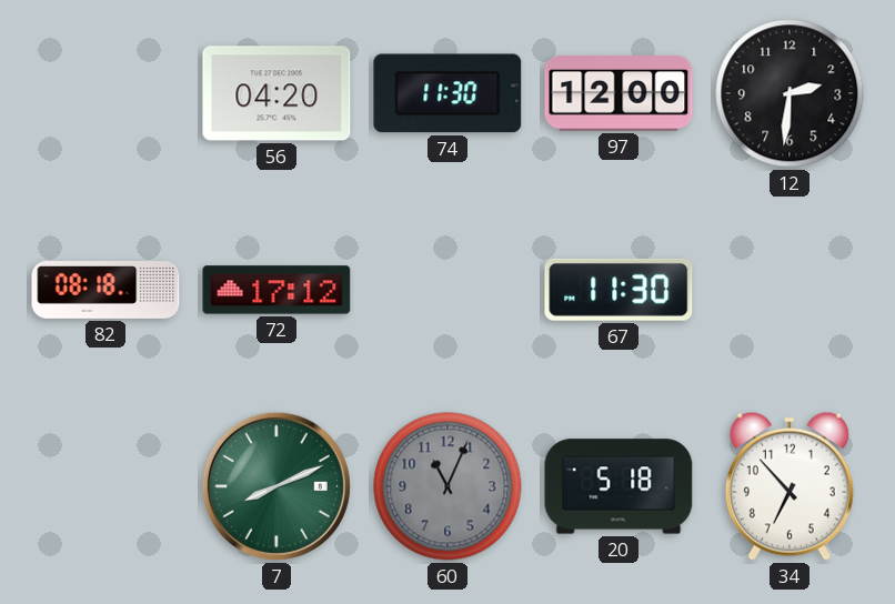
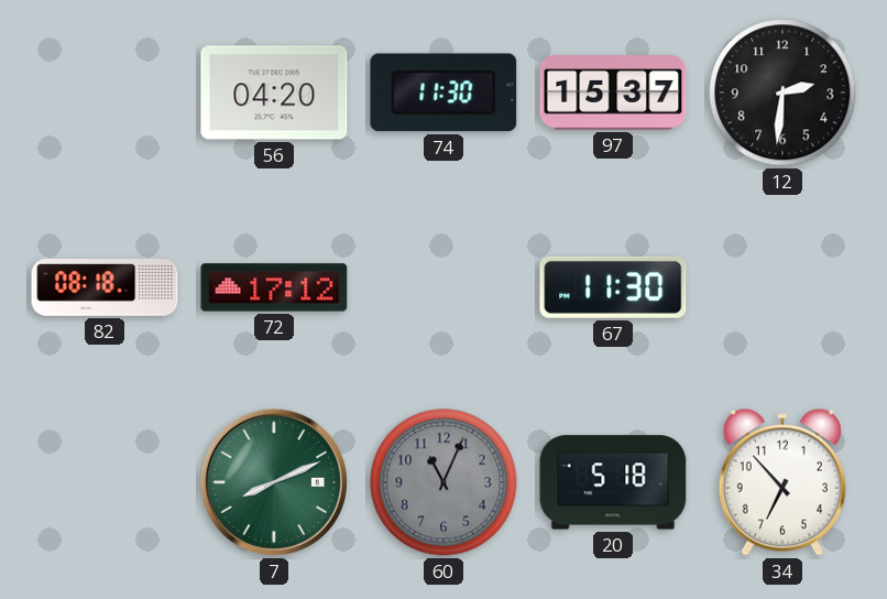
97: 12:00 -> 15:37 (613, 92)
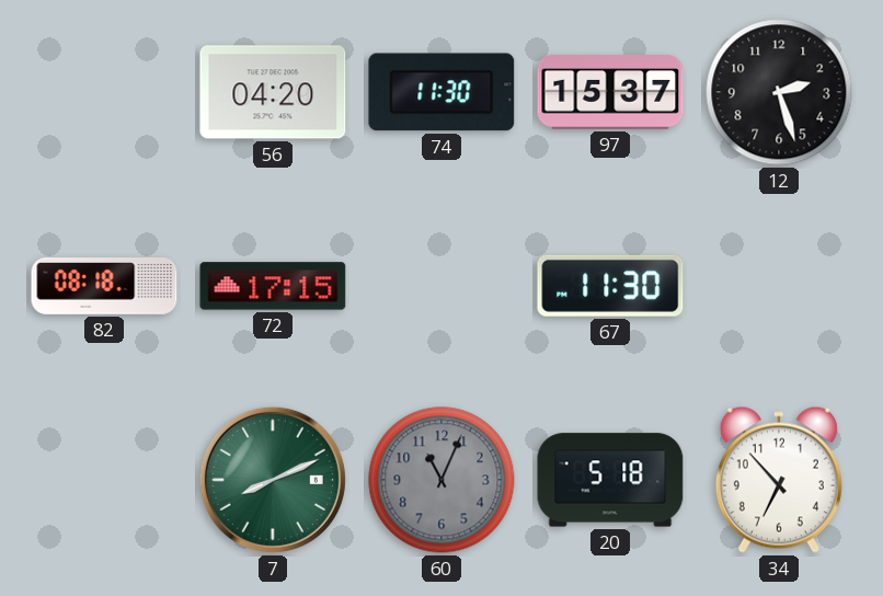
12: 2:31 -> 2:27 (779, 92)
72: 17:12 -> 17:15 (273, 286)
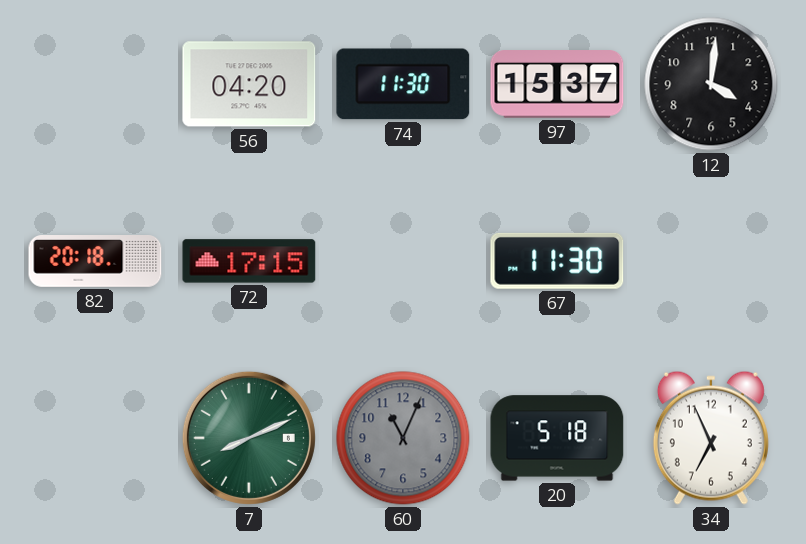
12: 2:27 -> 4:01 (711, 84)
82: 08:18 -> 20:18 (95, 262)
34: 6:53 -> 6:56 (711, 438)
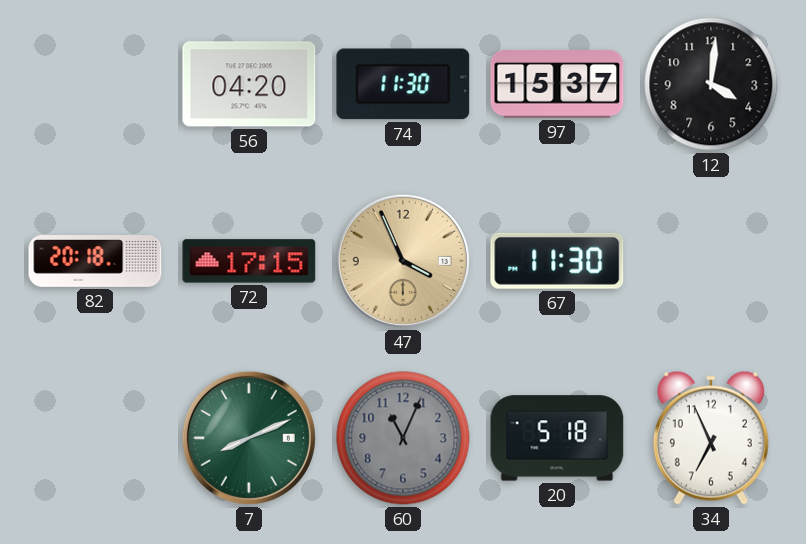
47: none -> 3:56 (403, 261)
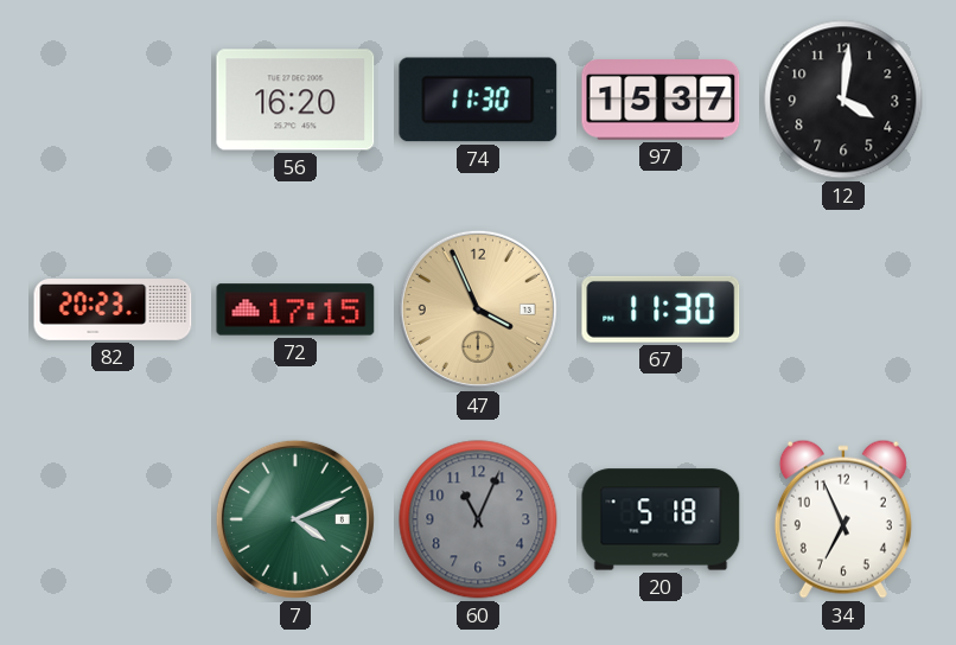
56: 04:20 -> 16:20 (295, 100)
82: 20:18 -> 20:23 (113, 311)
7: 8:11 -> 4:11 (295, 519)
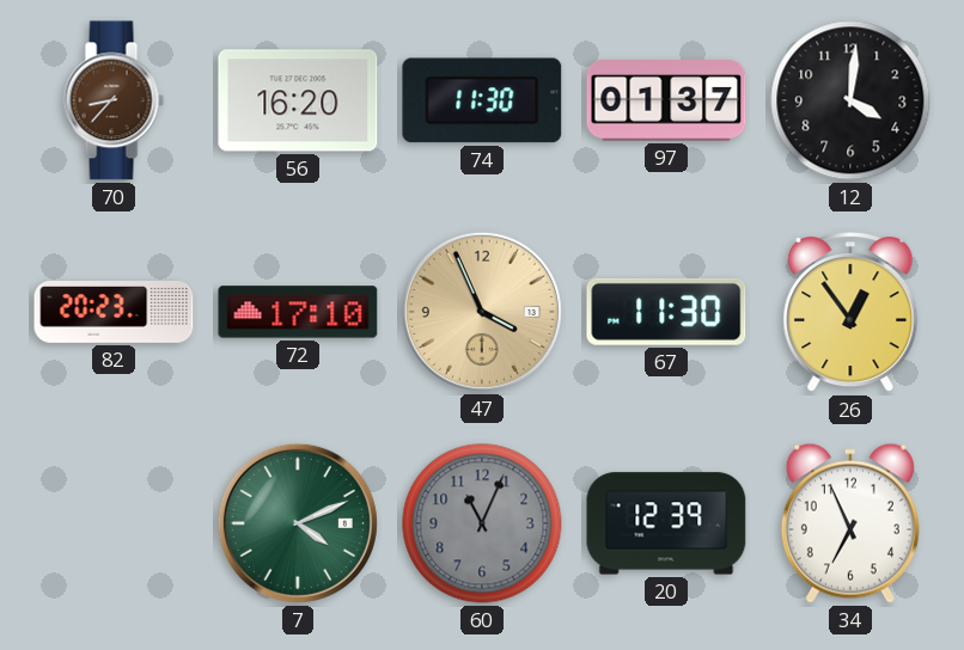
70: none -> 8:37 (114, 100)
97: 15:37 -> 01:37 (666, 100)
72: 17:15 -> 17:10 (298, 312)
26: none -> 12:54 (850, 313)
20: 5:18 -> 12:39 (666, 523)
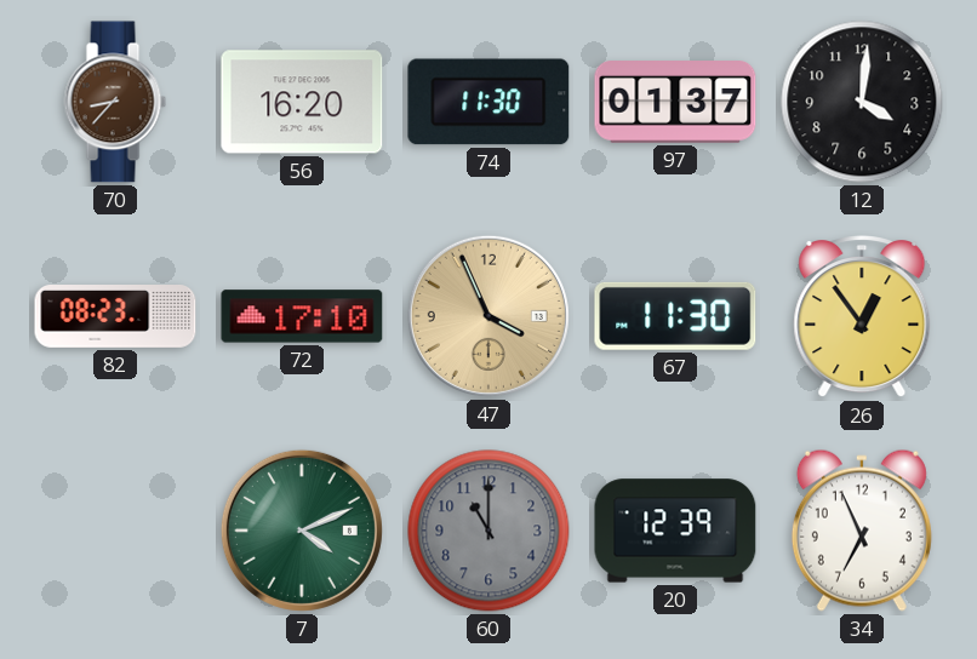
82: 20:23 -> 08:23 (115, 317)
60: 11:04 -> 11:00 (488, 531)
